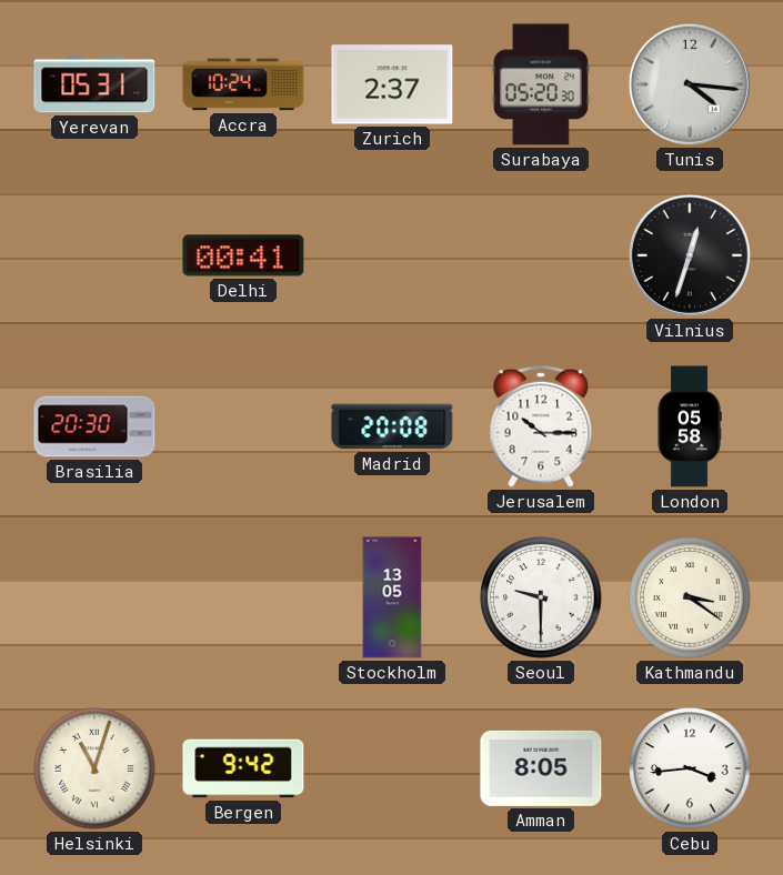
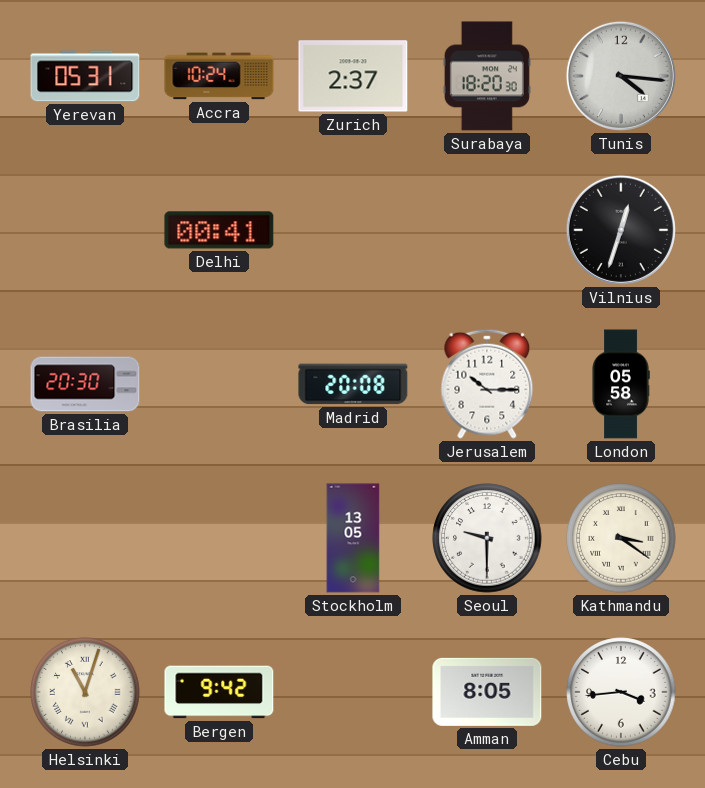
Surabaya: 05:20 -> 18:20 (487, 76)
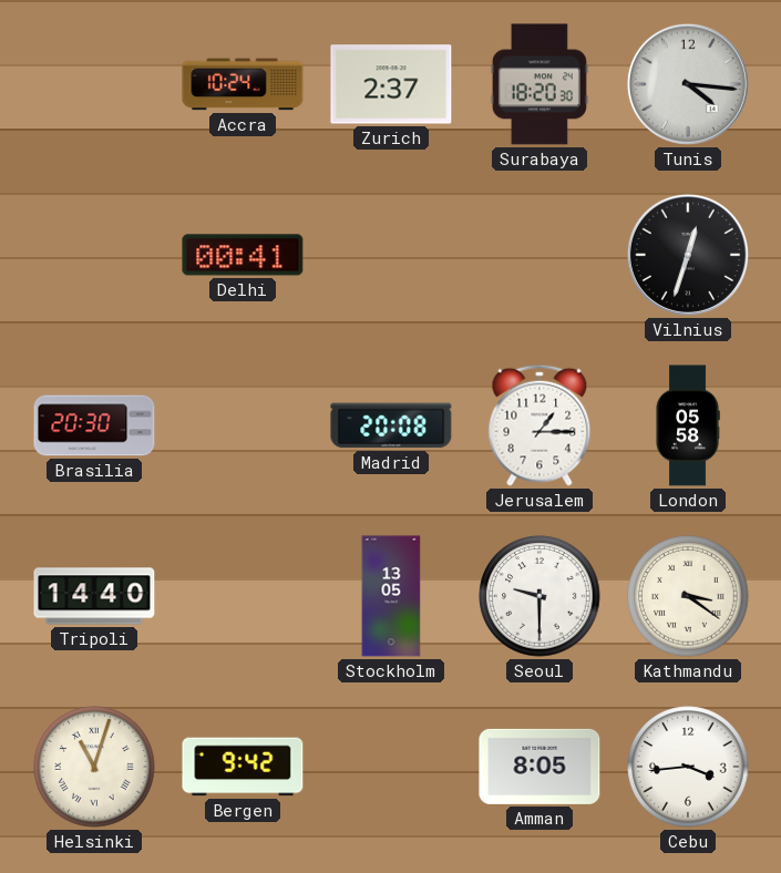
Yerevan: 05:31 -> none (85, 76)
Jerusalem: 10:15 -> 1:15 (539, 425)
Tripoli: none -> 14:40 (94, 596)
